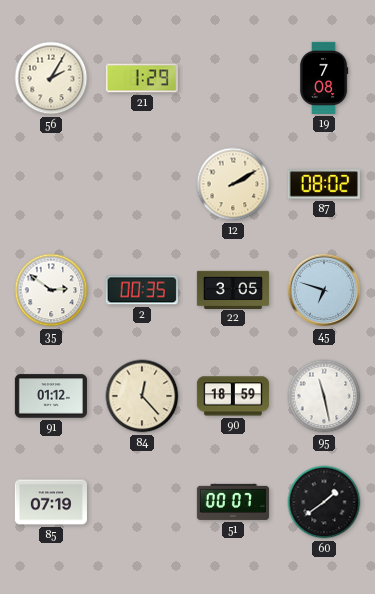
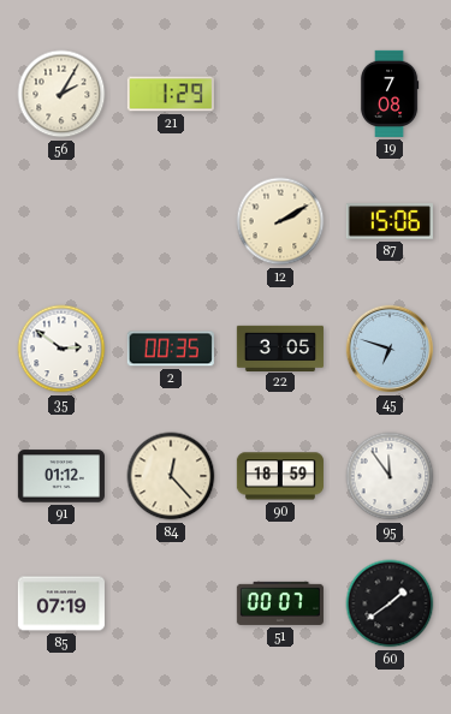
87: 08:02 -> 15:06 (390, 221)
95: 11:28 -> 11:54 (390, 476)
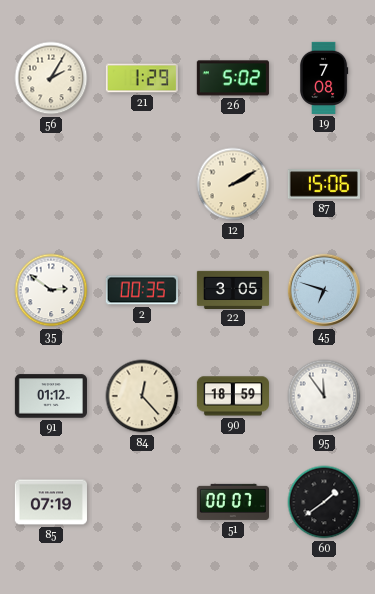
26: none -> 5:02 (233, 78)
